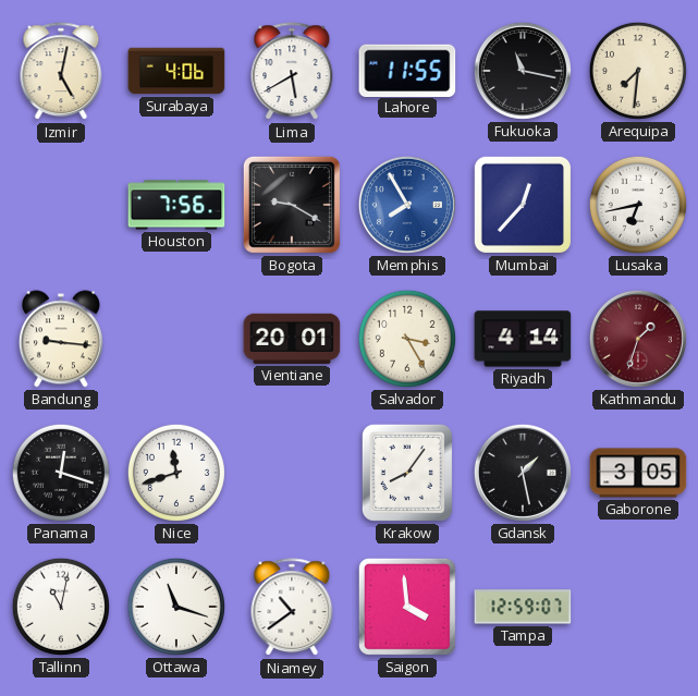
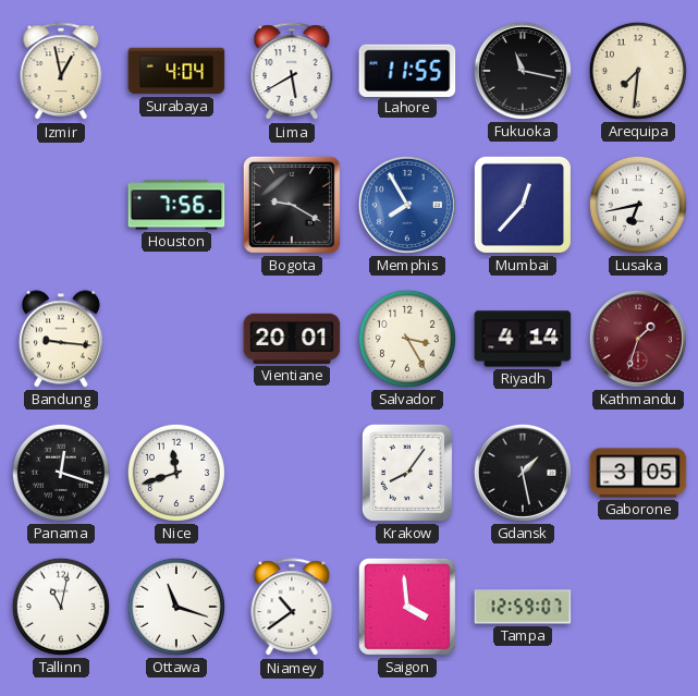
Izmir: 5:02 -> 12:58 (61, 72)
Surabaya: 4:06 -> 4:04 (176, 71)
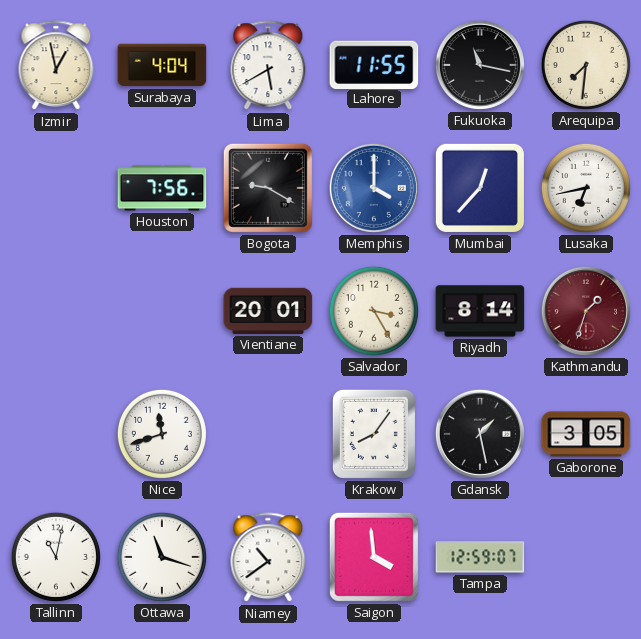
Memphis: 7:55 -> 4:00 (374, 188)
Bandung: 9:16 -> none (61, 339)
Riyadh: 4:14 -> 8:14 (480, 311)
Panama: 12:18 -> none (61, 473)
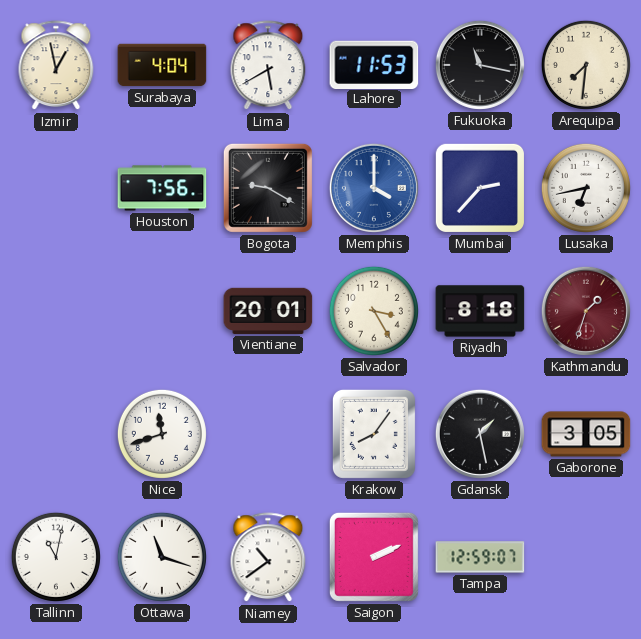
Lahore: 11:55 -> 11:53 (374, 64)
Mumbai: 12:37 -> 2:37 (480, 188)
Riyadh: 8:14 -> 8:18 (480, 311)
Saigon: 3:59 -> 2:11 (374, 557)
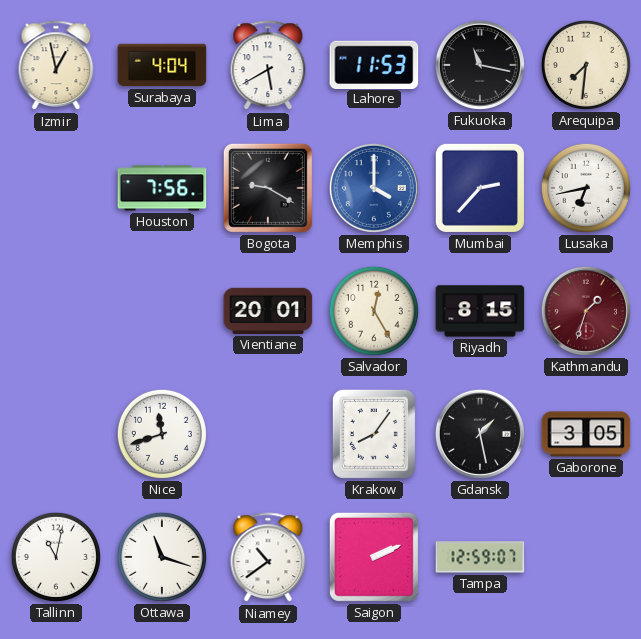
Salvador: 3:25 -> 12:25 (374, 311)
Riyadh: 8:18 -> 8:15 (480, 311)
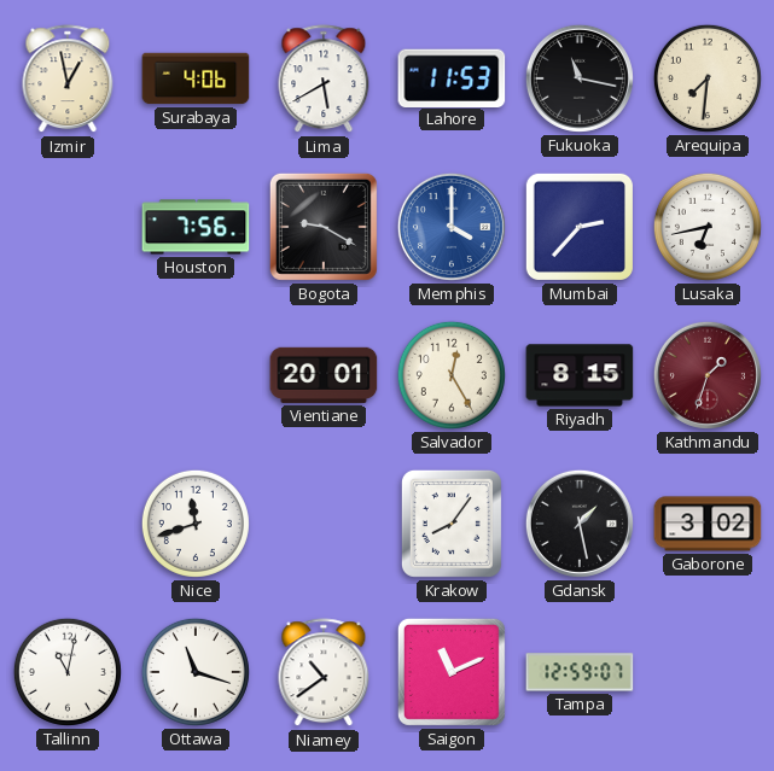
Surabaya: 4:04 -> 4:06 (196, 78)
Gaborone: 3:05 -> 3:02 (708, 524)
Saigon: 2:11 -> 11:11 (452, 672)
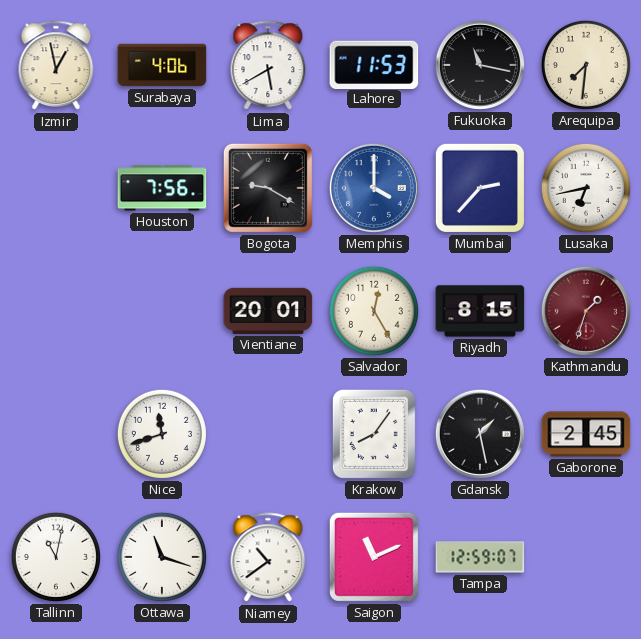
Gaborone: 3:02 -> 2:45 (586, 434)
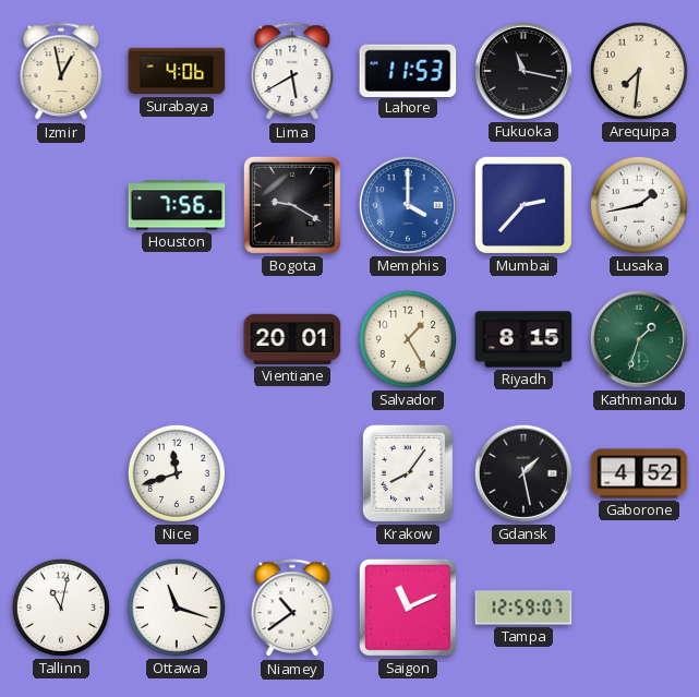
Lusaka: 6:43 -> 1:43 (639, 205)
Salvador: 12:25 -> 1:25 (408, 339)
Kathmandu dial: burgundy -> green (639, 339)
Gaborone: 2:45 -> 4:52 (639, 473)
